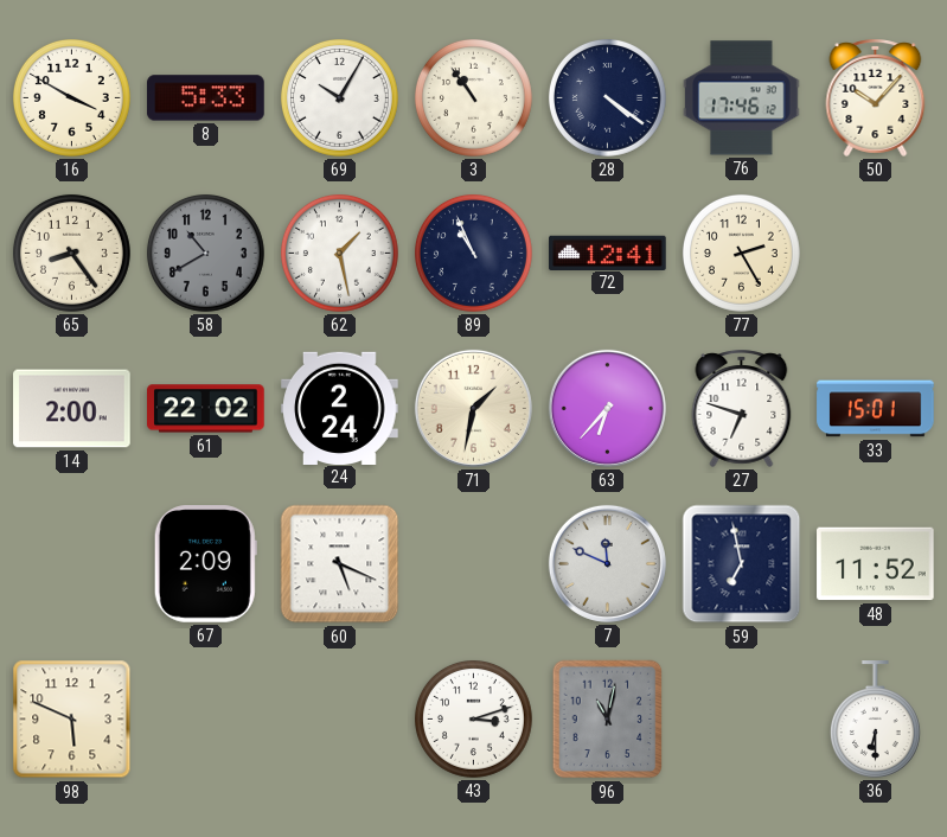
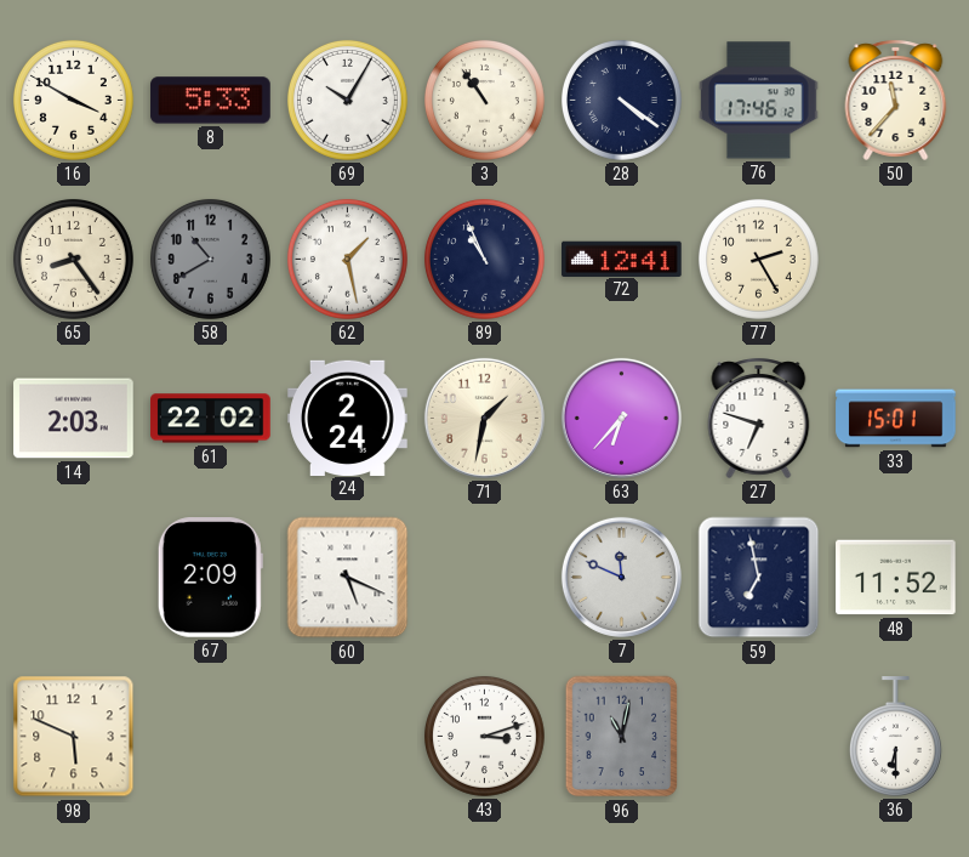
50: 10:07 -> 11:37 (896, 100)
14: 2:00 -> 2:03 (74, 419)
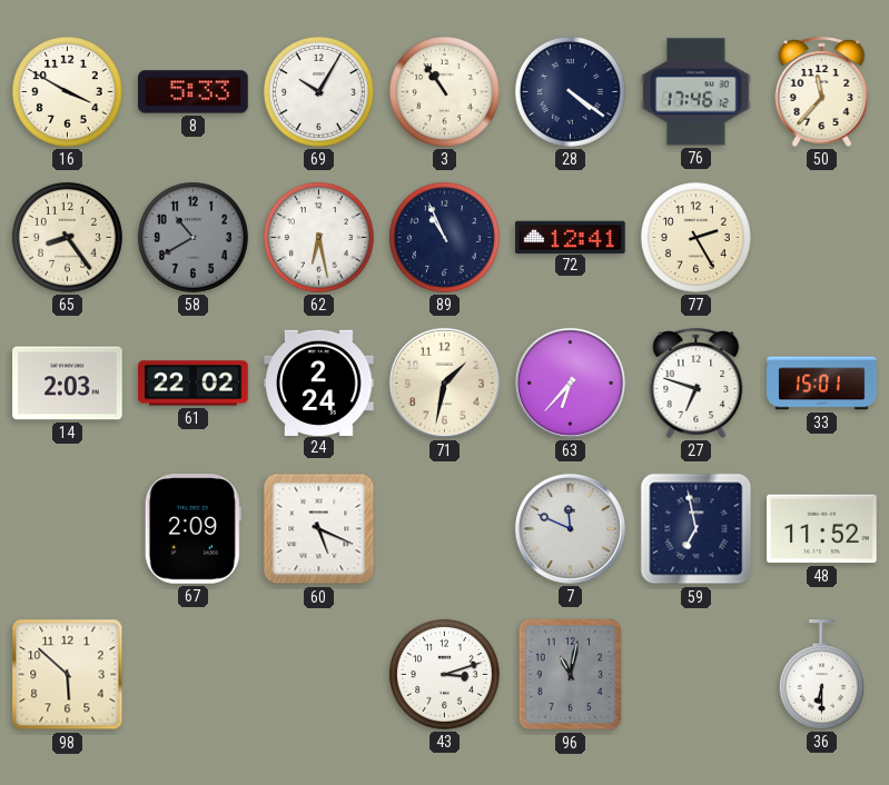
62: 1:28 -> 6:28 (318, 237)
98: 5:49 -> 5:52 (68, 675)
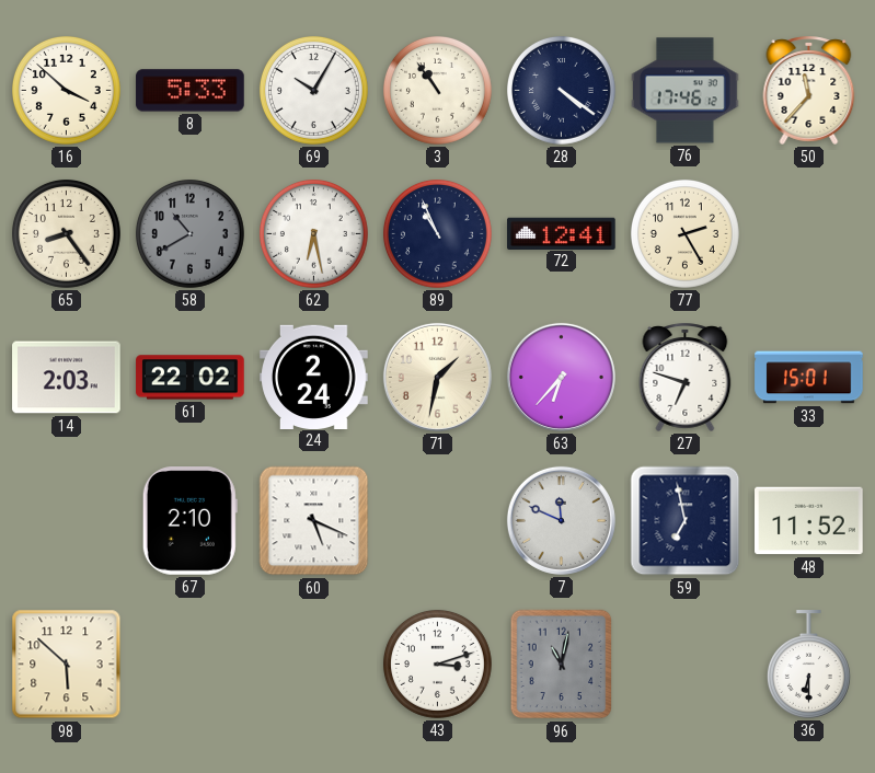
16: 3:50 -> 3:52 (66, 90)
67: 2:09 -> 2:10 (189, 521)
